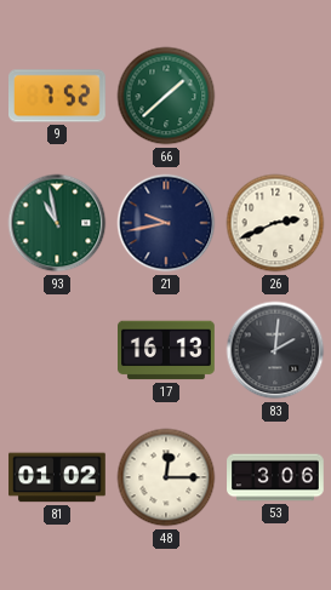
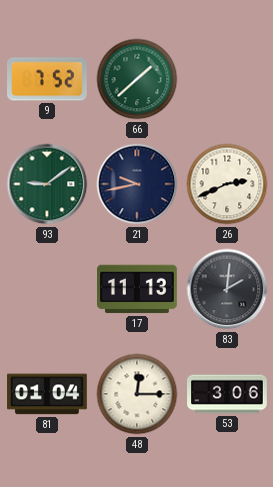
93: 10:58 -> 9:09 (47, 184)
17: 16:13 -> 11:13 (138, 289)
81: 01:02 -> 01:04 (47, 394)
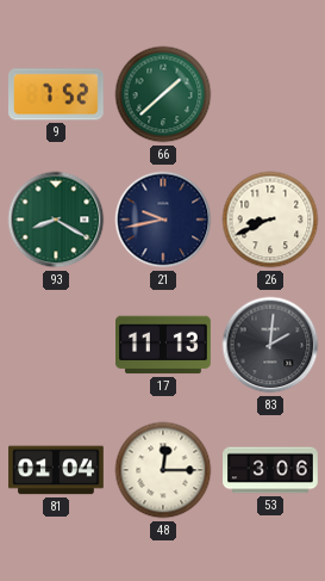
93: 9:09 -> 8:20 (56, 220)
26: 2:41 -> 8:41 (270, 220)
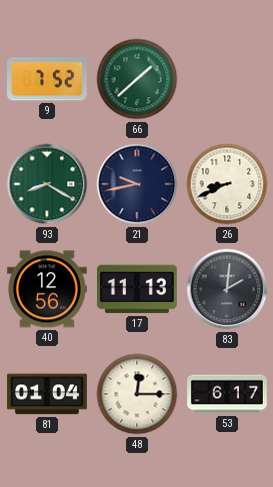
40: none -> 12:56 (47, 289)
53: 3:06 -> 6:17 (227, 394)
